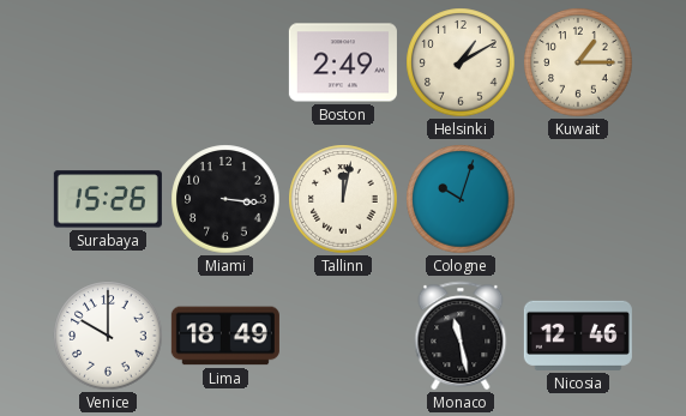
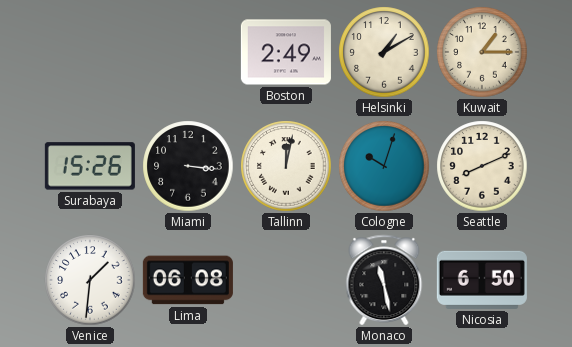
Seattle: none -> 8:11 (482, 166)
Venice: 10:00 -> 1:31 (90, 280)
Lima: 18:49 -> 06:08 (188, 280)
Nicosia: 12:46 -> 6:50 (482, 280)
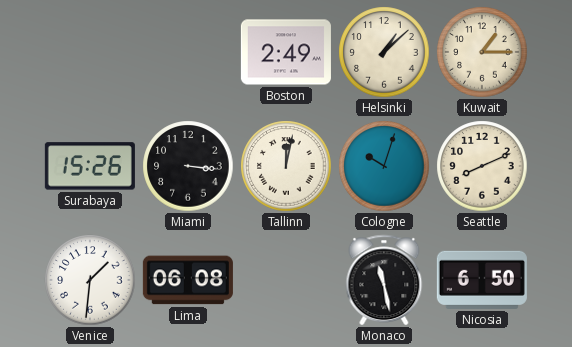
Helsinki: 1:10 -> 1:08 (384, 52)
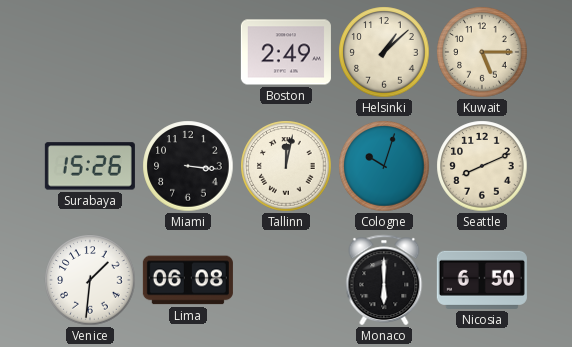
Kuwait: 1:15 -> 5:15 (482, 52)
Monaco: 11:28 -> 6:00 (384, 280)
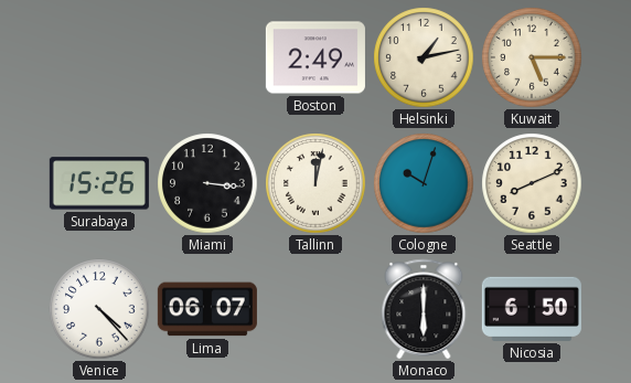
Helsinki: 1:08 -> 1:13 (424, 57)
Venice: 1:31 -> 4:23 (99, 309)
Lima: 06:08 -> 06:07 (207, 309)
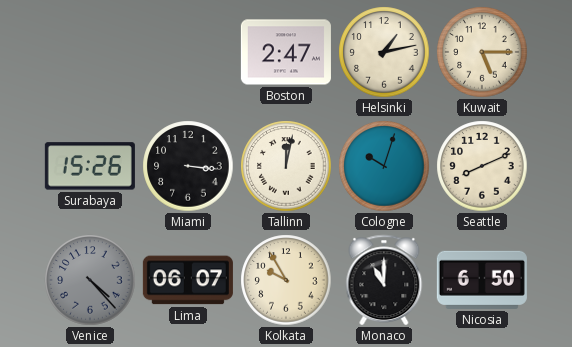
Boston: 2:49 -> 2:47 (286, 52)
Venice dial: white -> grey (90, 280)
Kolkata: none -> 9:55 (286, 280)
Monaco: 6:00 -> 11:00 (384, 280)
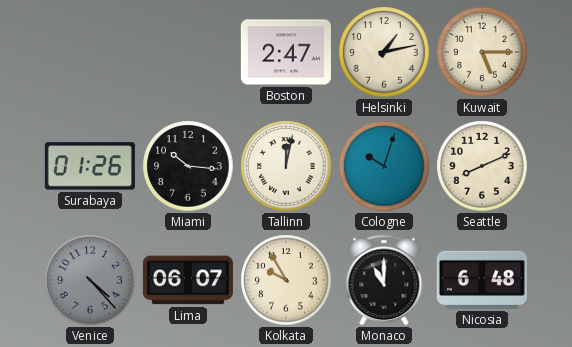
Surabaya: 15:26 -> 01:26 (90, 166)
Miami: 3:16 -> 10:16 (188, 166)
Nicosia: 6:50 -> 6:48 (482, 280)
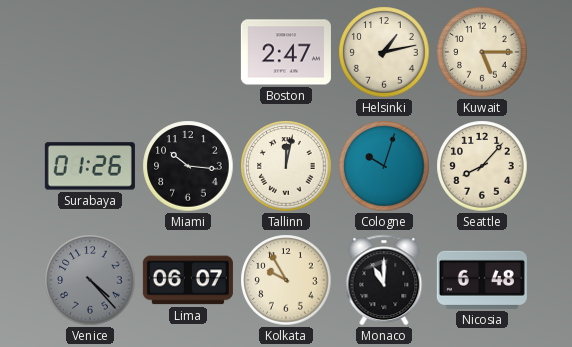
Seattle: 8:11 -> 8:07 (482, 166)
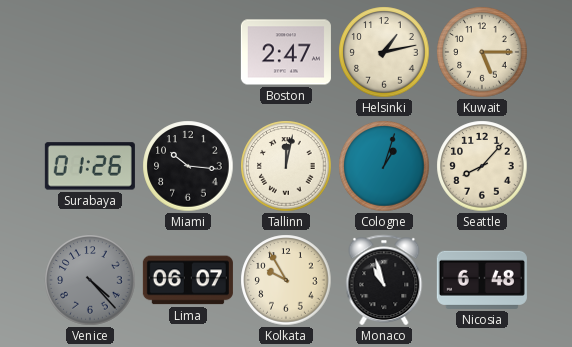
Cologne: 10:03 -> 1:03 (384, 166)
Monaco: 11:00 -> 10:57 (384, 280)
